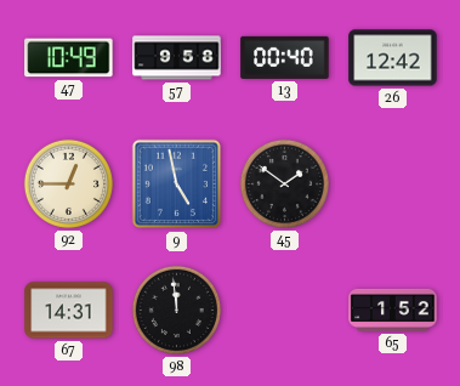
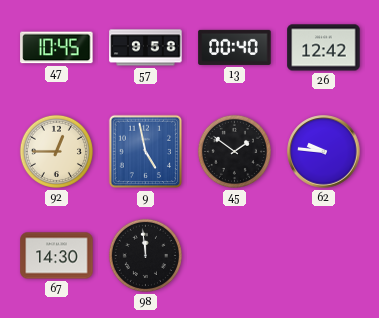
47: 10:49 -> 10:45 (57, 48)
62: none -> 9:46 (324, 152)
67: 14:31 -> 14:30 (57, 256)
65: 1:52 -> none (393, 310)
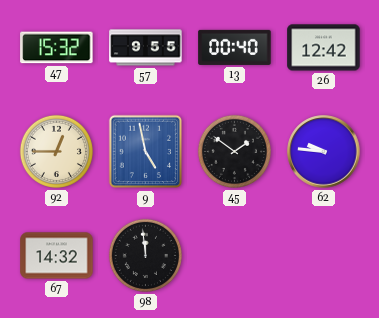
47: 10:45 -> 15:32 (57, 48)
57: 9:58 -> 9:55 (146, 48)
67: 14:30 -> 14:32 (57, 256)
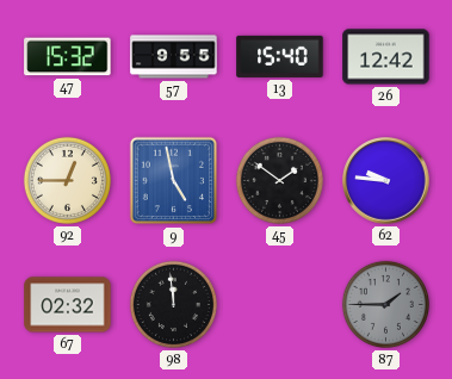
13: 00:40 -> 15:40 (280, 56)
67: 14:32 -> 02:32 (68, 305)
87: none -> 1:45 (385, 304)
